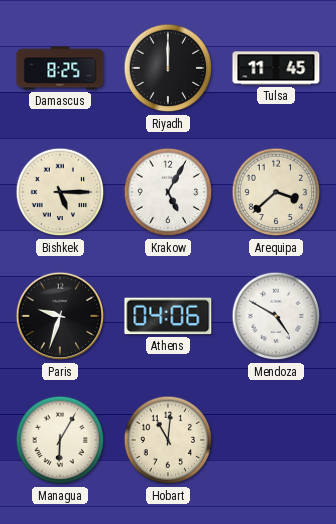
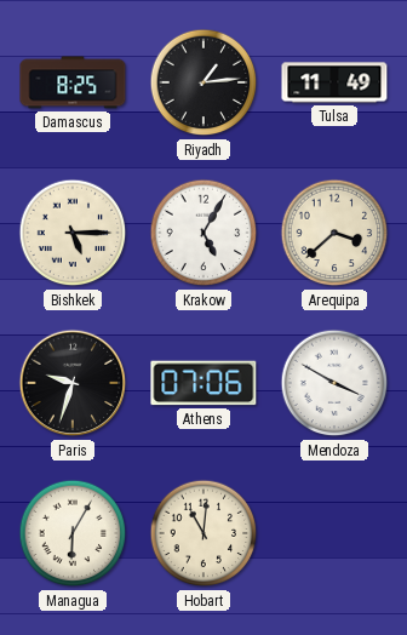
Riyadh: 12:00 -> 1:14 (203, 82)
Tulsa: 11:45 -> 11:49 (334, 82)
Athens: 04:06 -> 07:06 (203, 383)
Mendoza: 4:50 -> 3:50 (334, 383)
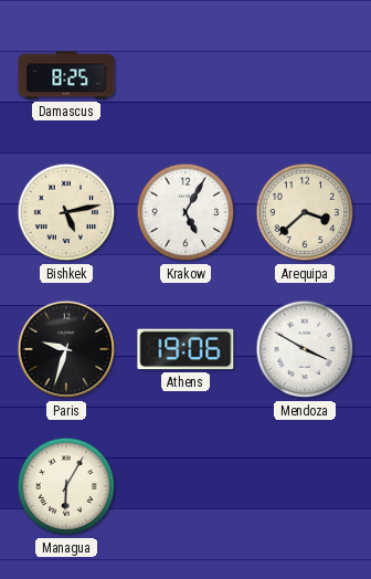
Riyadh: 1:14 -> none (203, 82)
Tulsa: 11:49 -> none (334, 82)
Bishkek: 5:15 -> 5:13 (66, 212)
Athens: 07:06 -> 19:06 (185, 349)
Hobart: 11:01 -> none (203, 533)
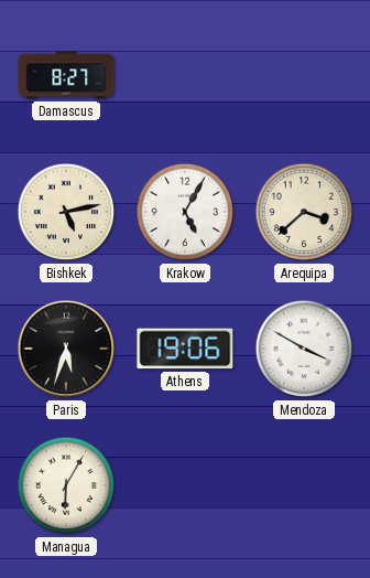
Damascus: 8:25 -> 8:27 (66, 75)
Paris: 9:33 -> 5:33 (66, 349)
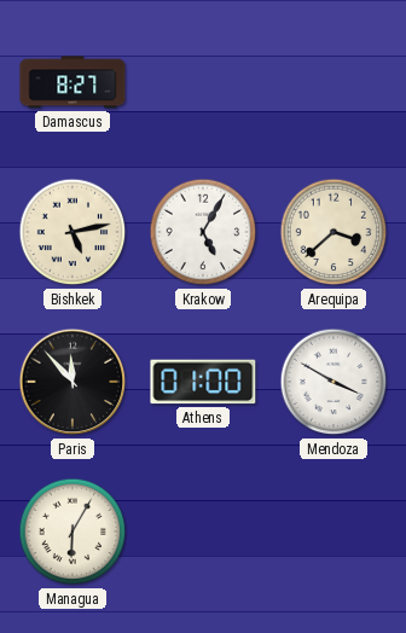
Paris: 5:33 -> 11:53 (72, 382)
Athens: 19:06 -> 01:00 (203, 382)
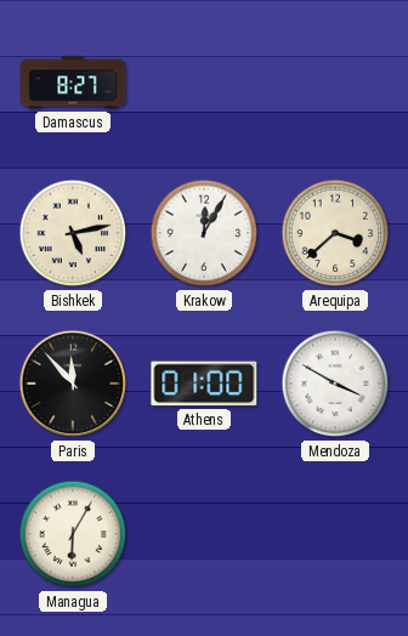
Krakow: 5:05 -> 12:05 (204, 233)
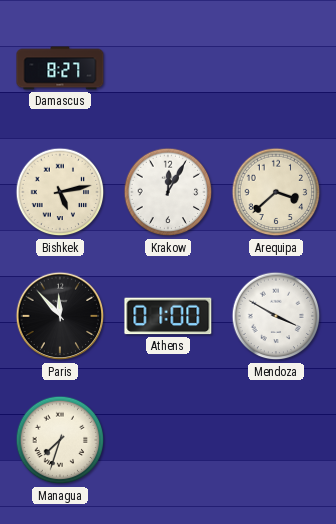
Managua: 6:05 -> 7:33 (60, 440)
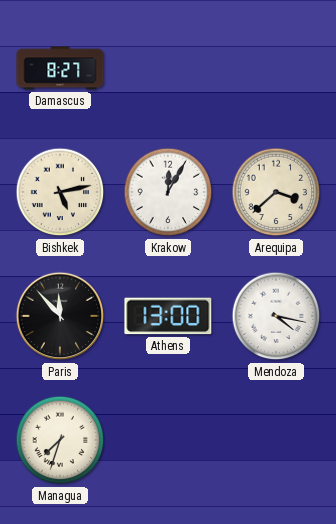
Athens: 01:00 -> 13:00 (168, 316)
Mendoza: 3:50 -> 4:17 (276, 316)
